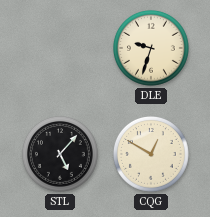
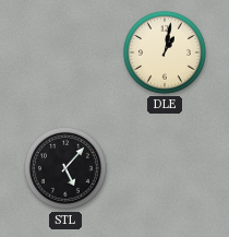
DLE: 9:33 -> 1:02 (165, 52)
CQG: 12:50 -> none (151, 154)
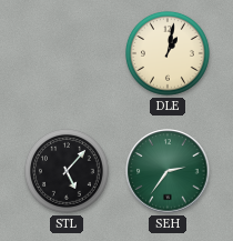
SEH: none -> 2:36 (168, 171)
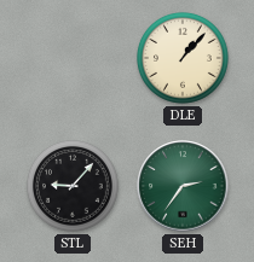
DLE: 1:02 -> 1:07 (183, 58)
STL: 5:07 -> 9:07 (73, 186)
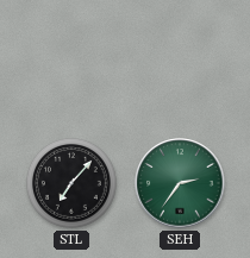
DLE: 1:07 -> none (183, 58)
STL: 9:07 -> 7:07 (71, 183)
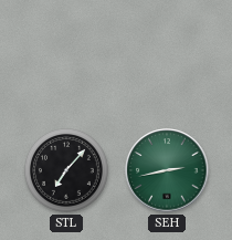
SEH: 2:36 -> 2:43 (167, 170)
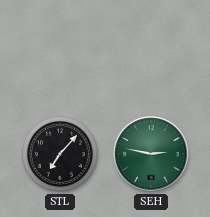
SEH: 2:43 -> 2:47 (151, 154)
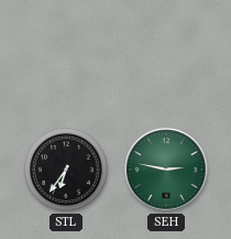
STL: 7:07 -> 6:36 (66, 170)
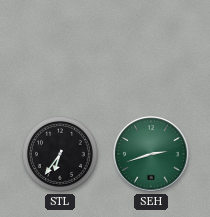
SEH: 2:47 -> 2:42 (151, 154)
